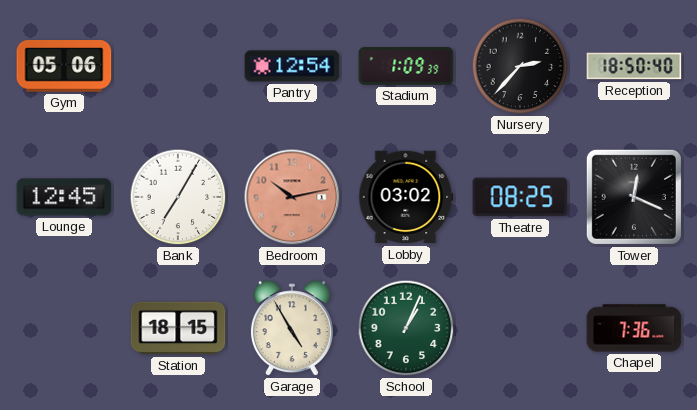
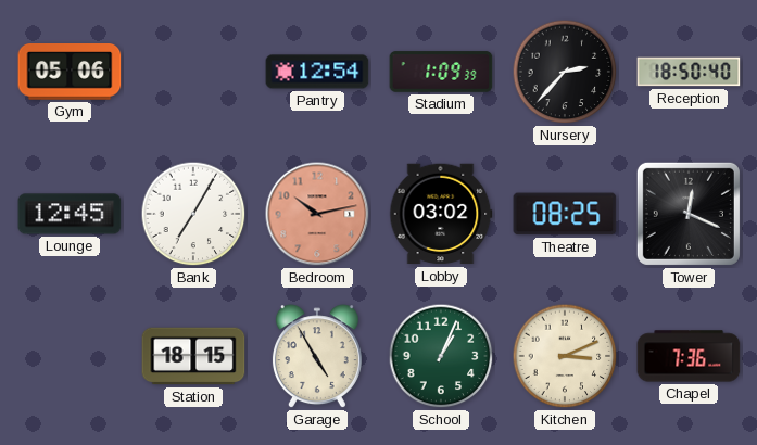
Kitchen: none -> 3:11 (565, 356)
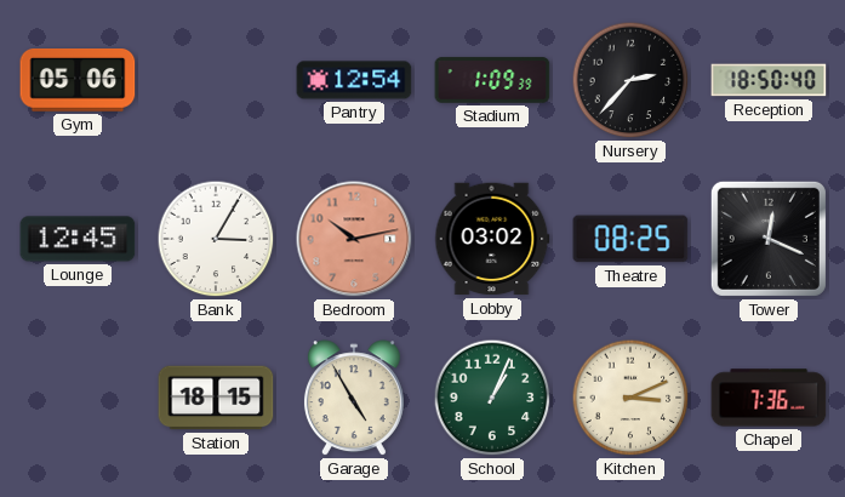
Bank: 7:05 -> 3:05 (216, 239)
